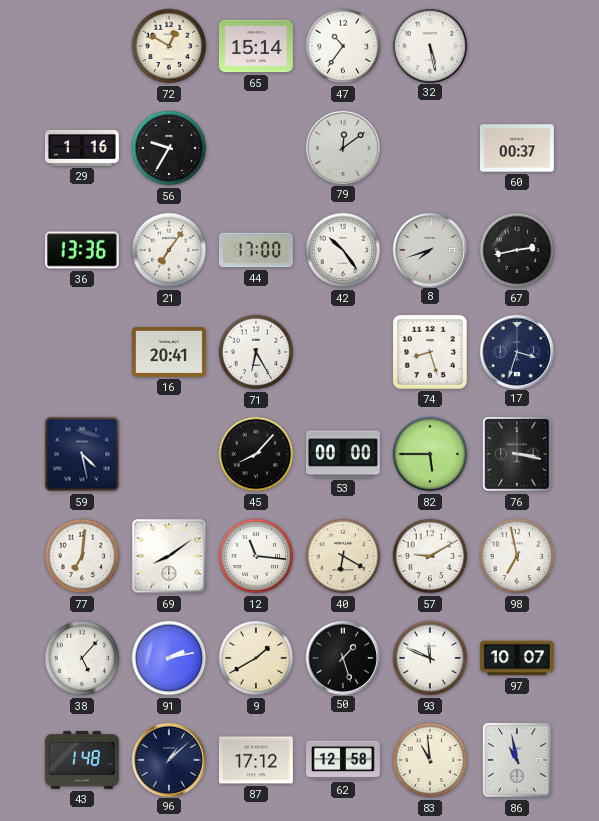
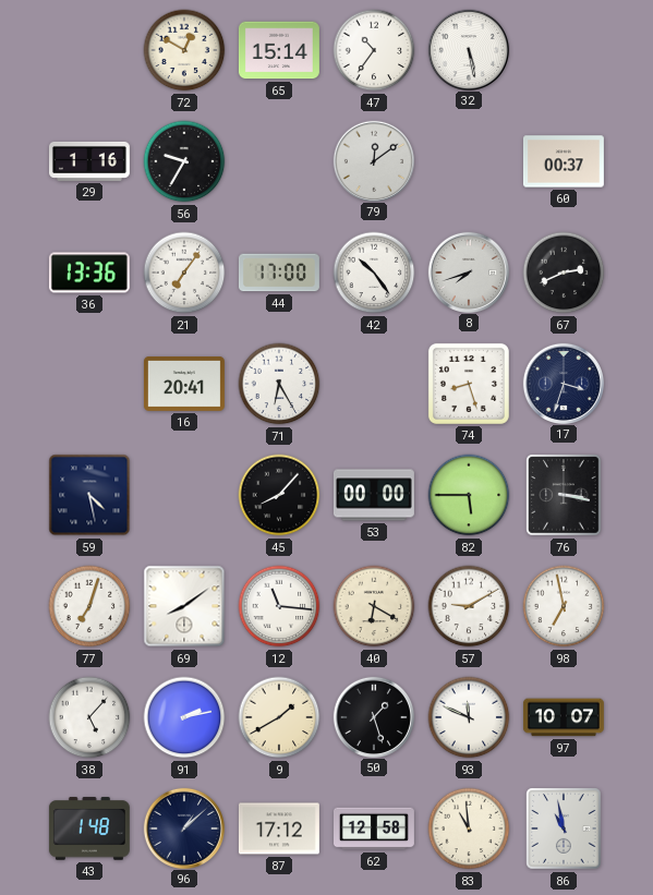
67: 2:43 -> 2:41 (564, 273)
77: 7:01 -> 7:03 (89, 606)
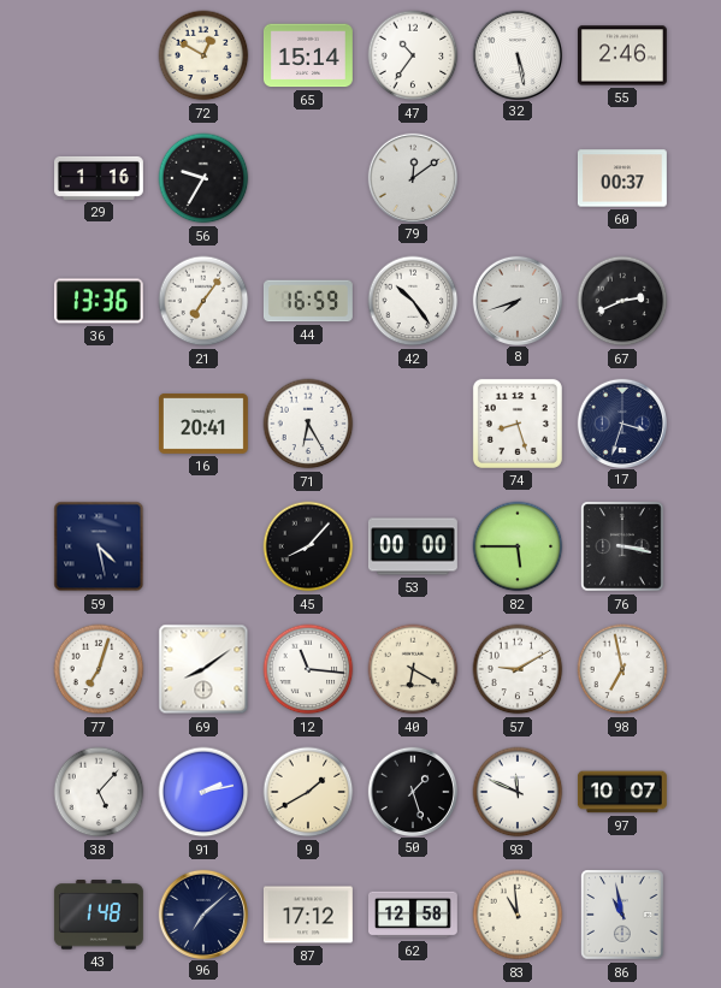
55: none -> 2:46 (622, 55)
44: 17:00 -> 16:59 (308, 301)
96: 1:08 -> 7:08 (202, 913)
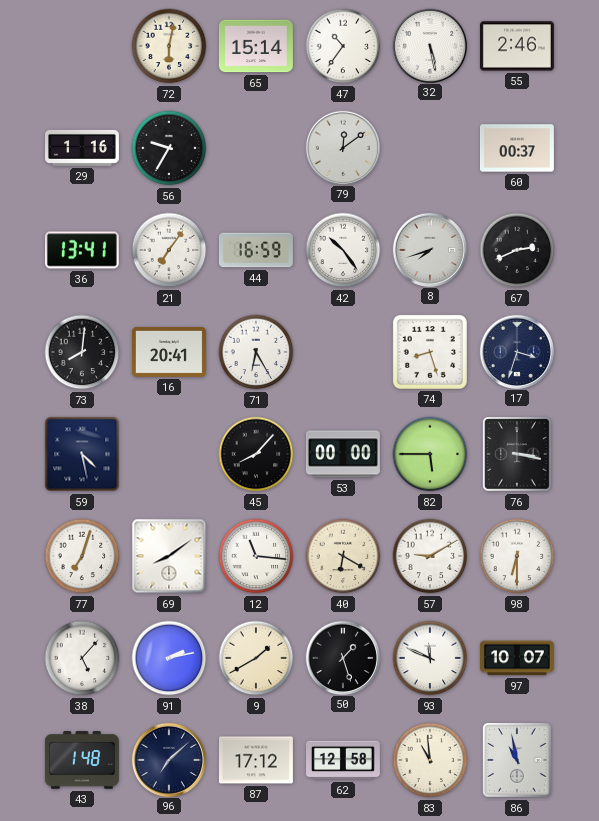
72: 12:50 -> 6:02 (169, 46)
36: 13:36 -> 13:41 (82, 250)
73: none -> 8:01 (82, 352)
98: 6:58 -> 6:30 (517, 556)
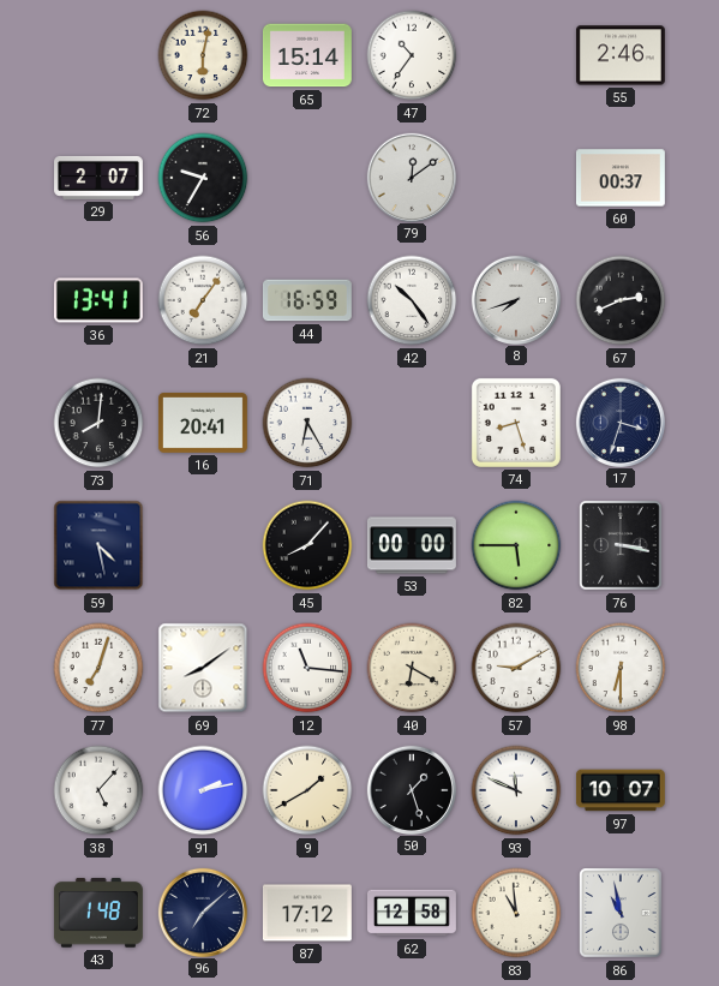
32: 5:28 -> none (429, 45)
29: 1:16 -> 2:07 (100, 178)
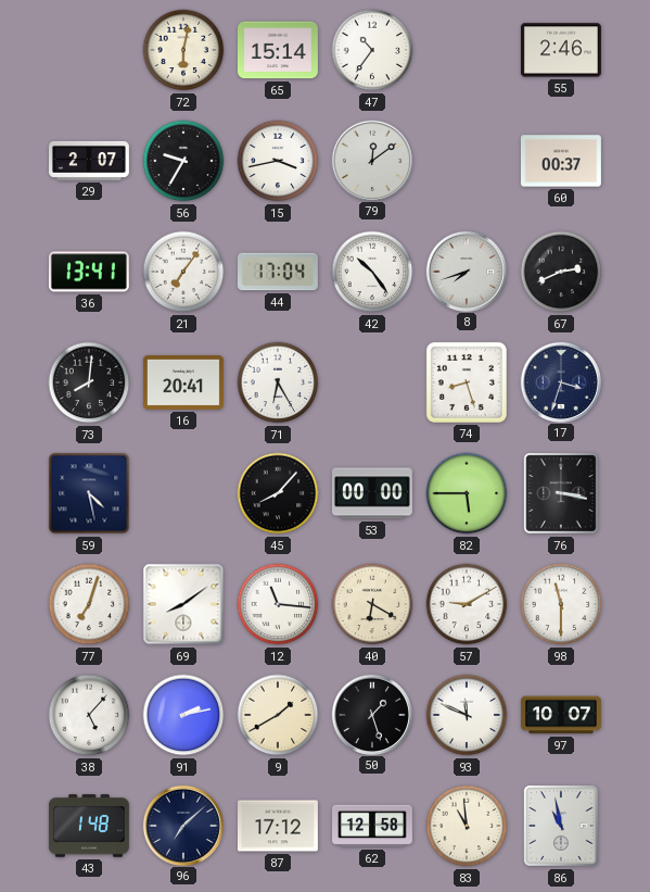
15: none -> 3:43 (278, 161)
44: 16:59 -> 17:04 (278, 272)
98: 6:30 -> 11:30 (561, 604)
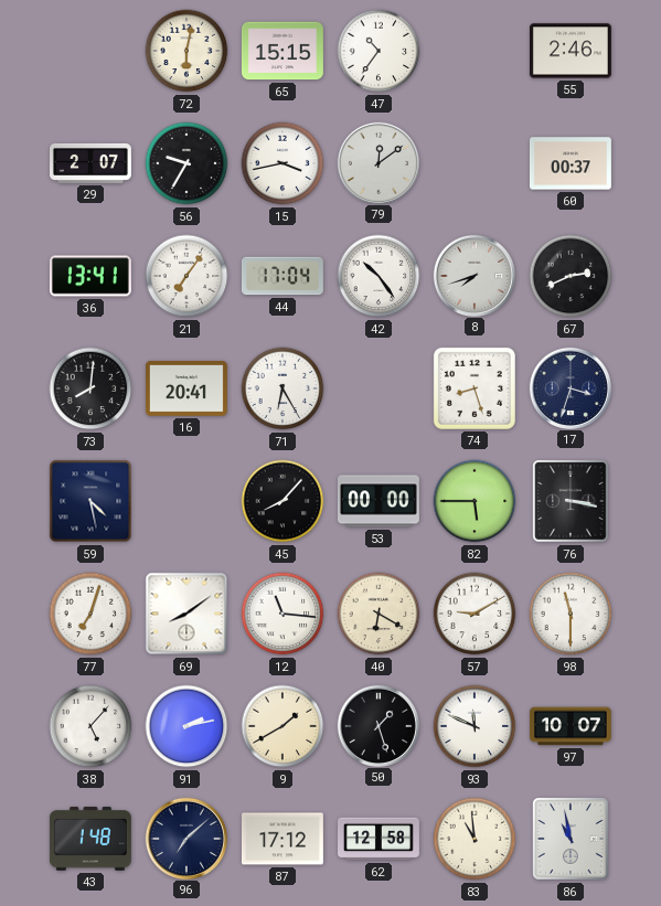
65: 15:14 -> 15:15 (282, 51)
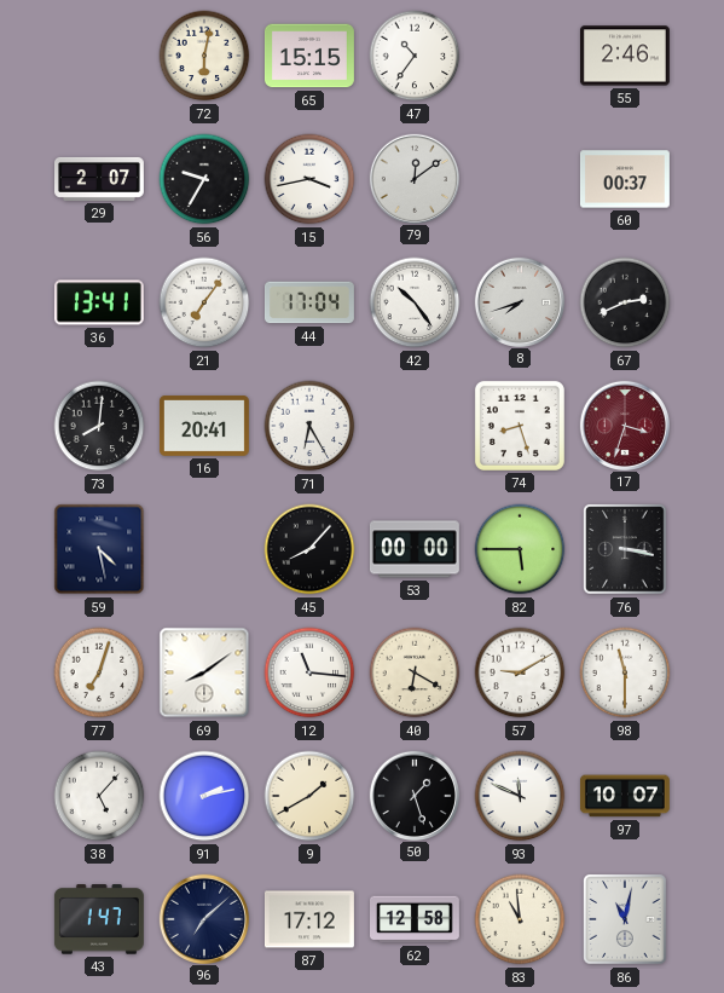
17 dial: navy -> burgundy (624, 425)
43: 1:48 -> 1:47 (99, 919)
86: 10:58 -> 11:02 (625, 919)
